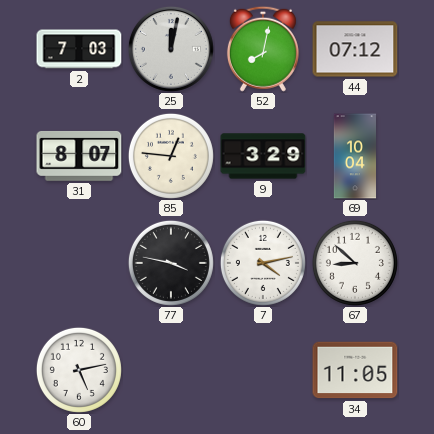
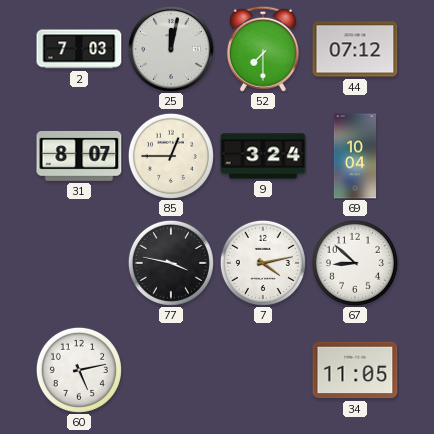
52: 8:02 -> 7:30 (263, 49)
85: 12:46 -> 12:45 (171, 156)
9: 3:29 -> 3:24 (263, 156)
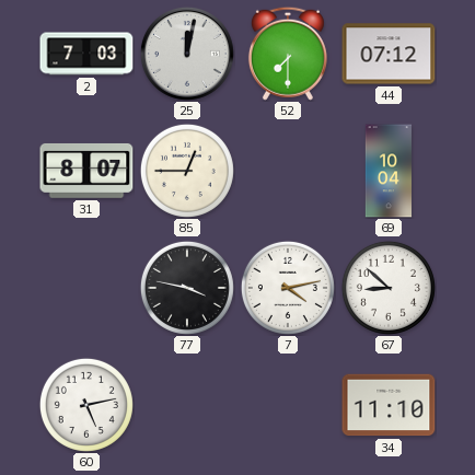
9: 3:24 -> none (263, 156)
34: 11:05 -> 11:10 (389, 405)
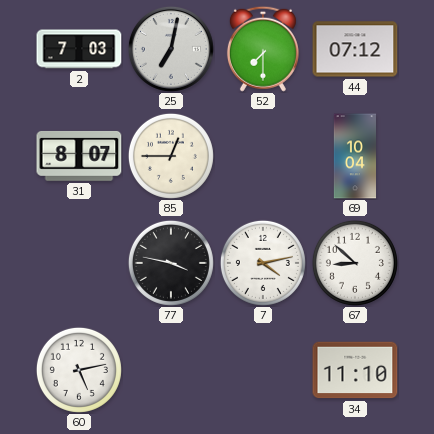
25: 12:02 -> 7:02 (171, 49)
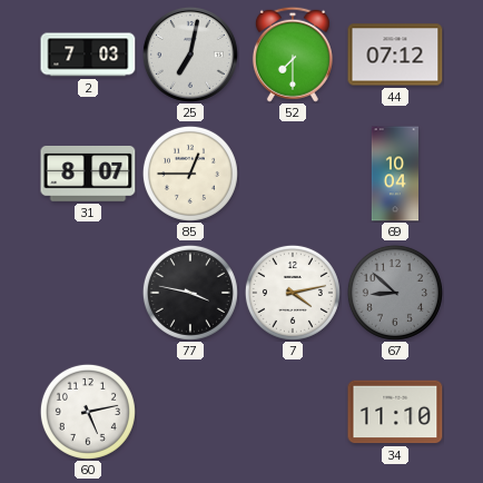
67 dial: white -> grey (395, 293)
